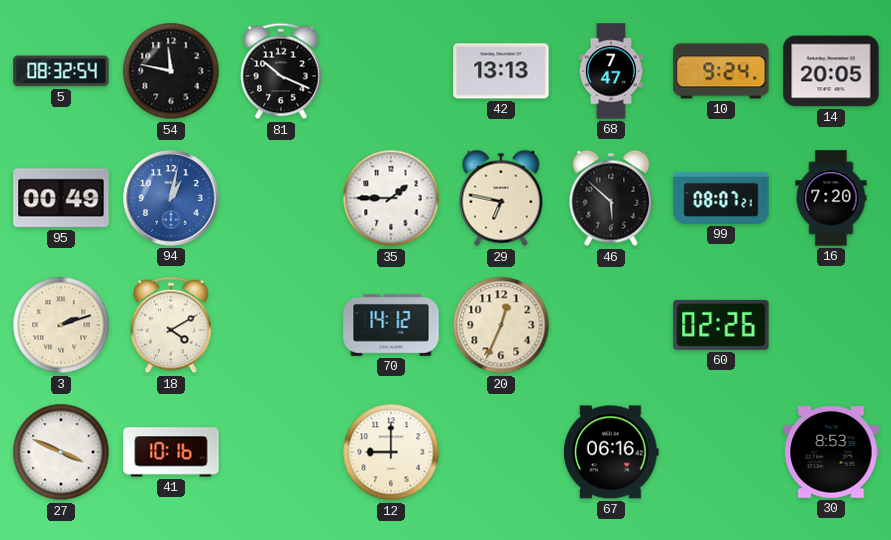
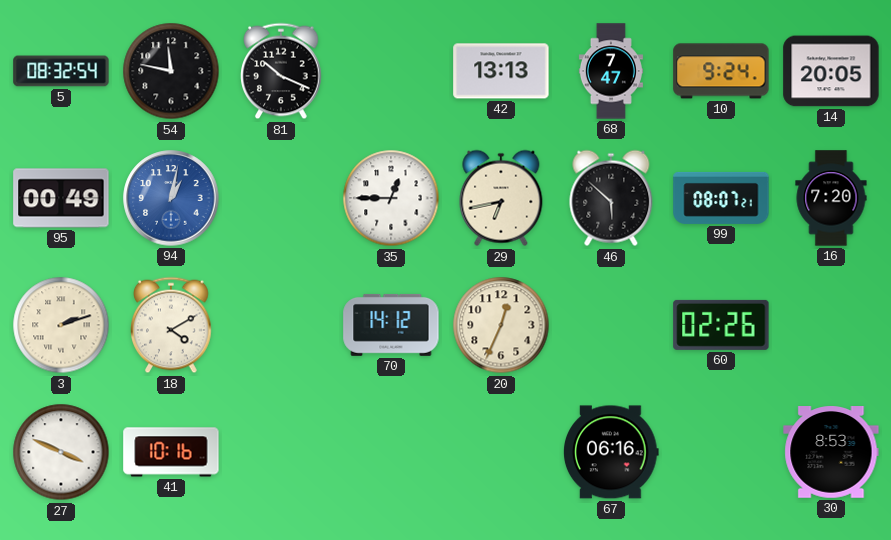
35: 1:45 -> 12:45 (391, 198)
29: 6:47 -> 6:43 (501, 198)
12: 9:00 -> none (391, 452)
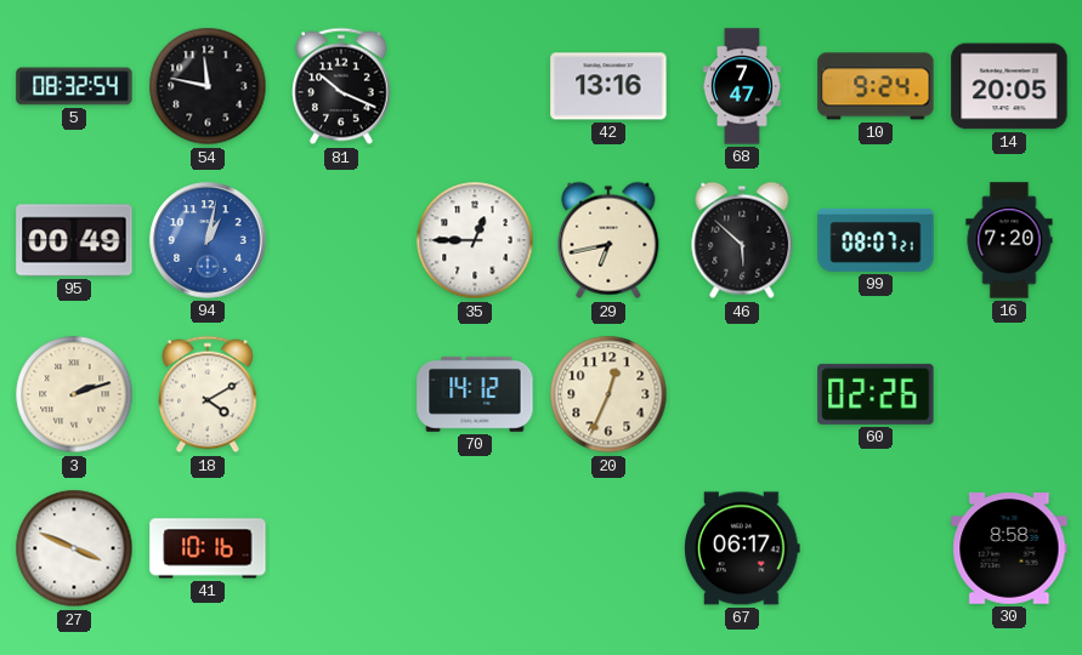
42: 13:13 -> 13:16 (608, 86)
67: 06:16 -> 06:17 (743, 548)
30: 8:53 -> 8:58 (1009, 549)
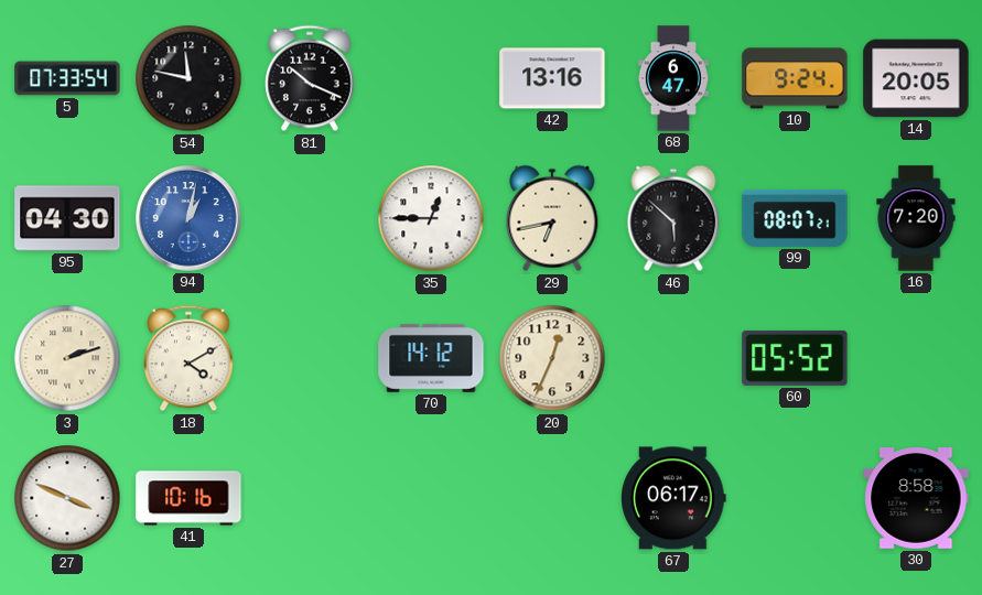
5: 08:32 -> 07:33 (67, 78)
68: 7:47 -> 6:47 (673, 78)
95: 00:49 -> 04:30 (67, 218)
60: 02:26 -> 05:52 (795, 358)
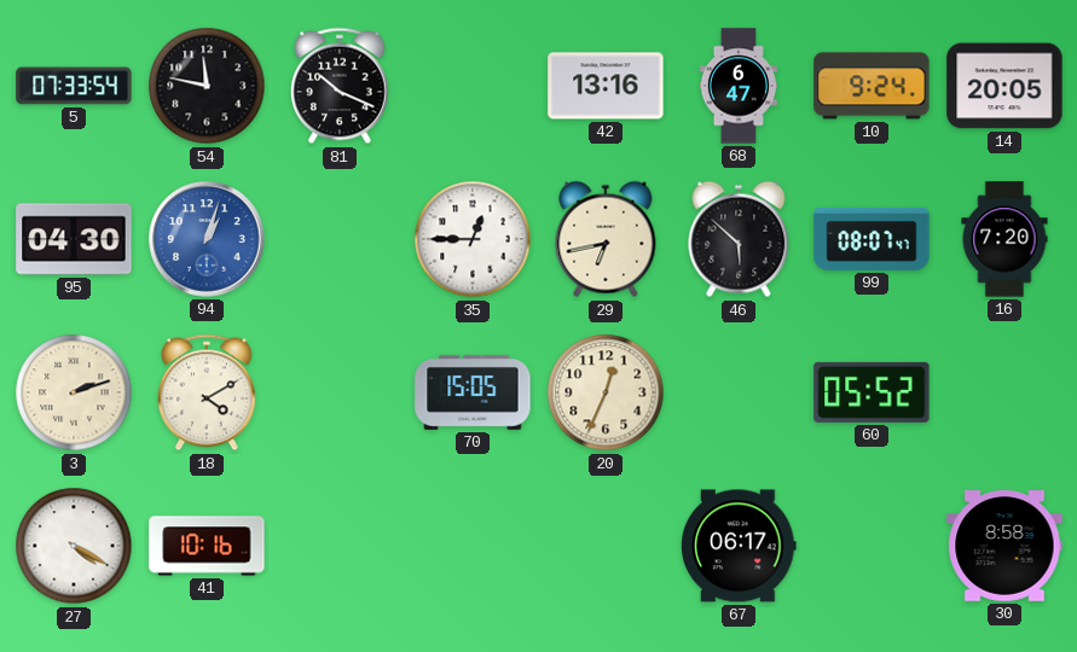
94: 1:02 -> 1:03 (207, 239)
99: 08:07:21 -> 08:07:47 (872, 239)
70: 14:12 -> 15:05 (473, 392)
27: 3:49 -> 4:20 (74, 546)
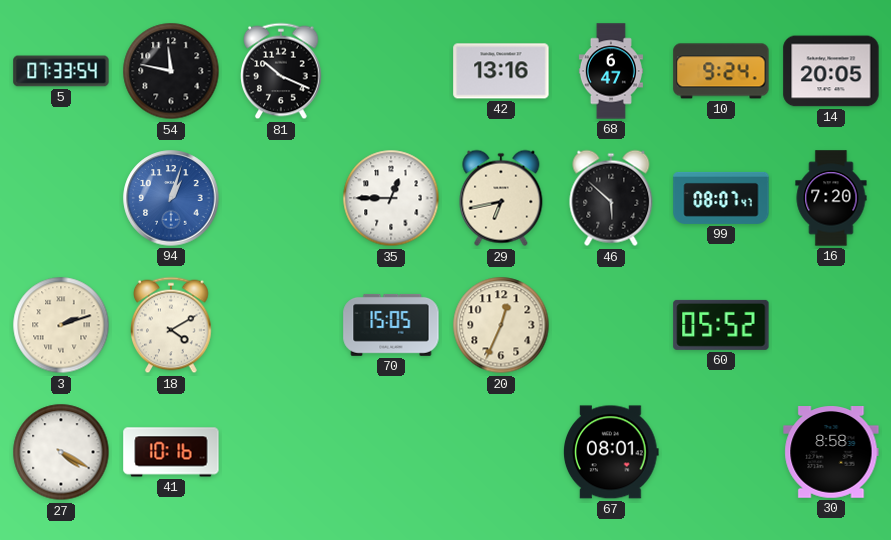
95: 04:30 -> none (74, 239)
67: 06:17 -> 08:01 (612, 452)
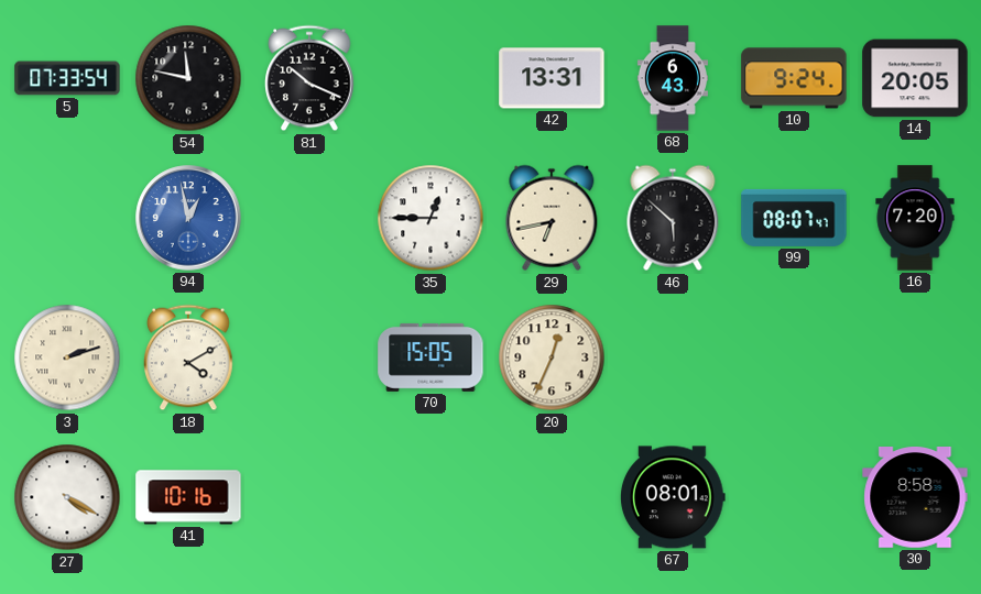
42: 13:16 -> 13:31 (552, 78)
68: 6:47 -> 6:43 (673, 78)
94: 1:03 -> 12:58 (188, 218)
60: 05:52 -> none (721, 325)
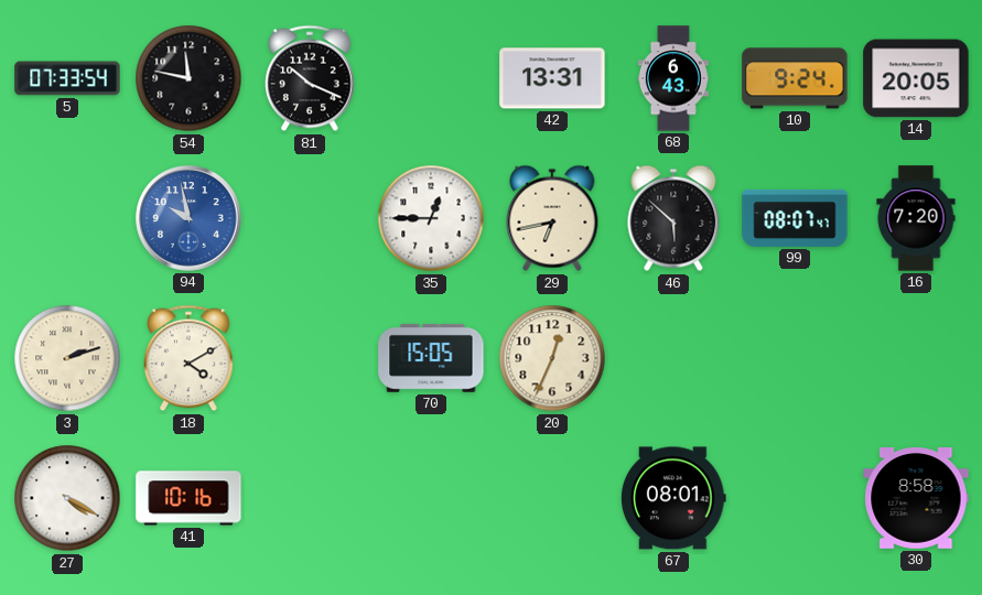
94: 12:58 -> 9:58 (188, 218)
